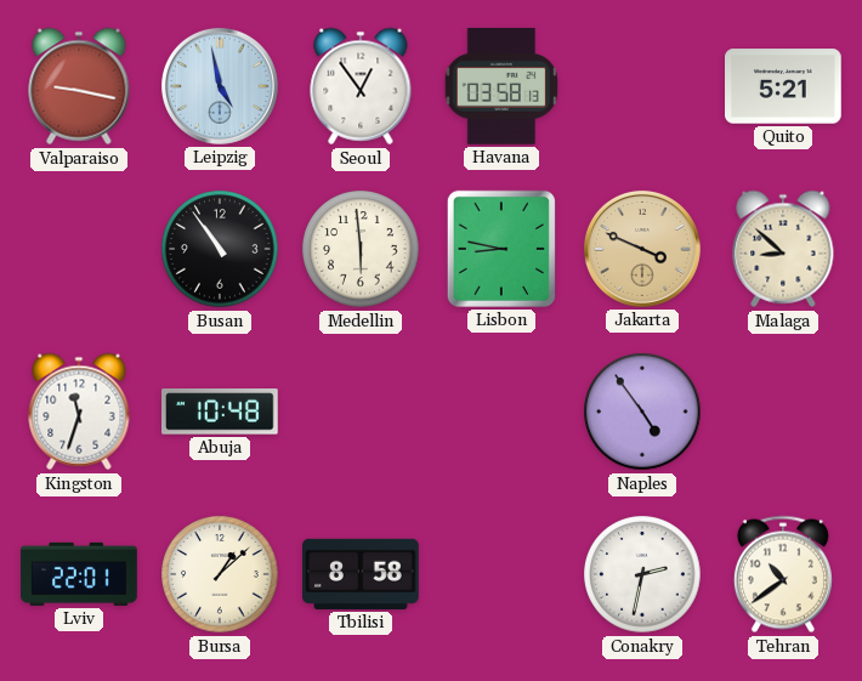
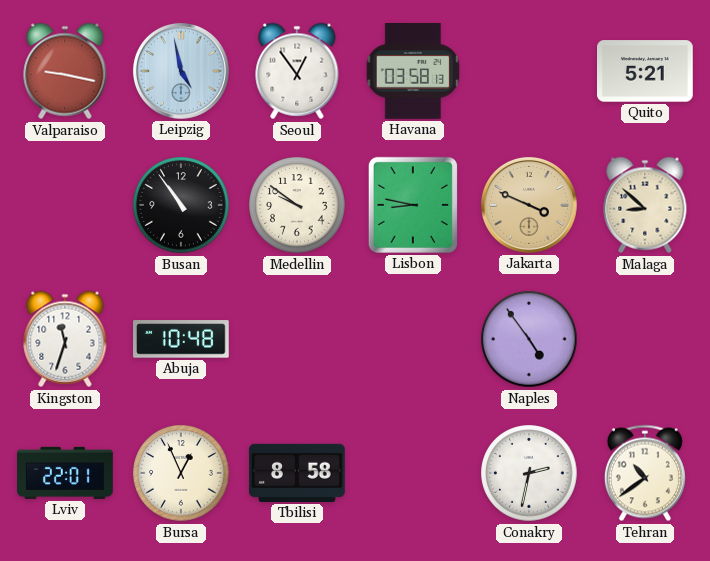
Medellin: 5:59 -> 9:51 (297, 205)
Bursa: 1:08 -> 12:56 (181, 473)
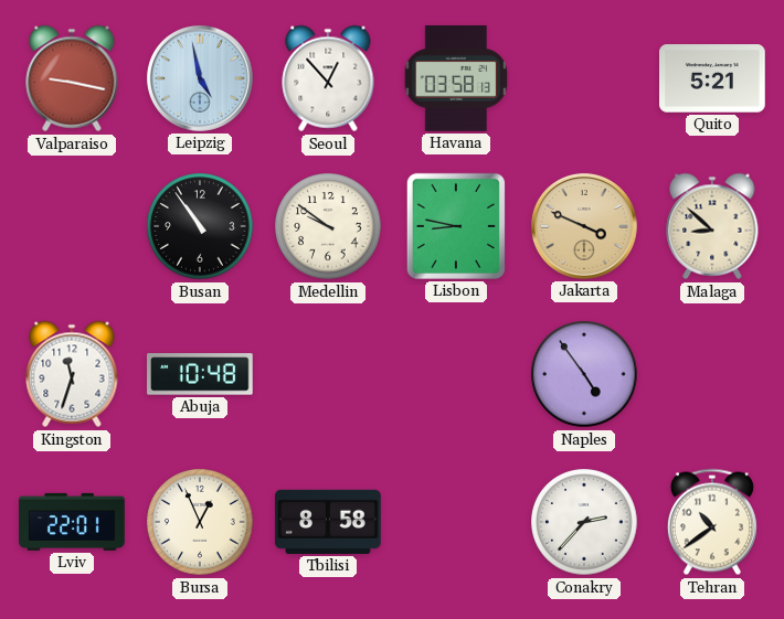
Seoul: 12:54 -> 12:53 (328, 78)
Conakry: 2:32 -> 2:37 (584, 522)
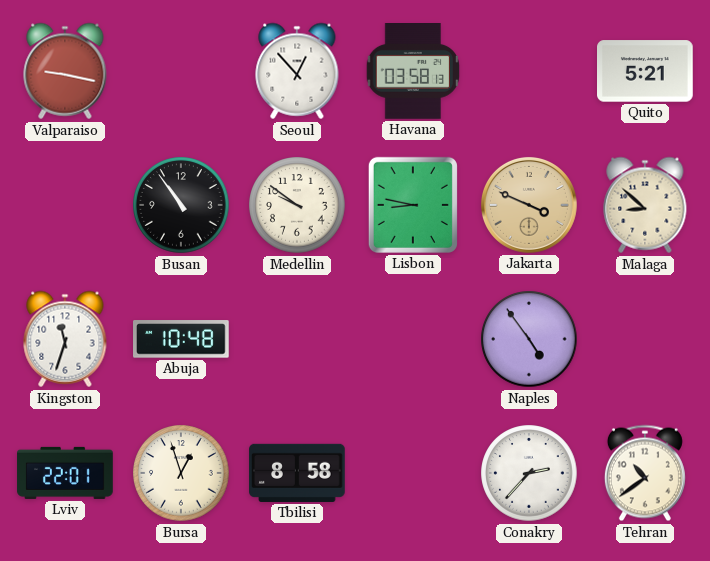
Leipzig: 4:58 -> none (200, 78)
Bursa: 12:56 -> 12:57 (181, 473)
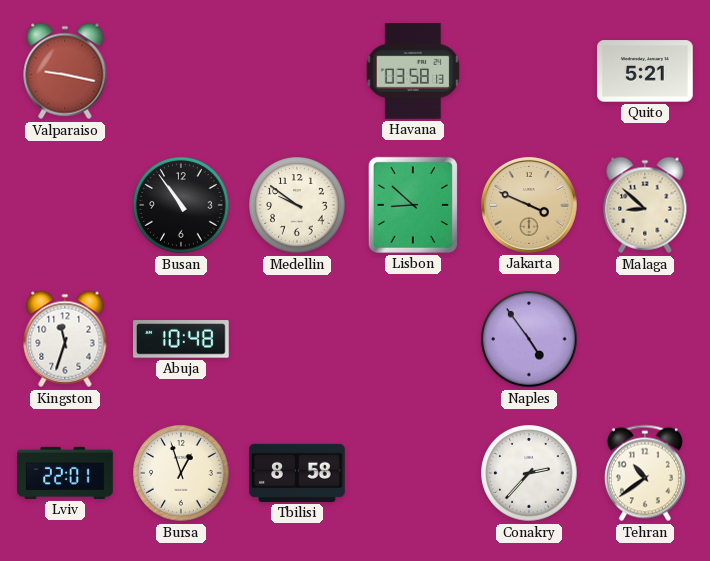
Seoul: 12:53 -> none (297, 71)
Lisbon: 8:47 -> 8:52 (413, 205)
